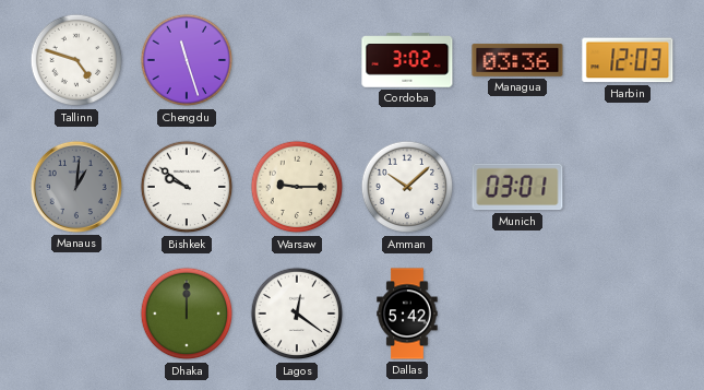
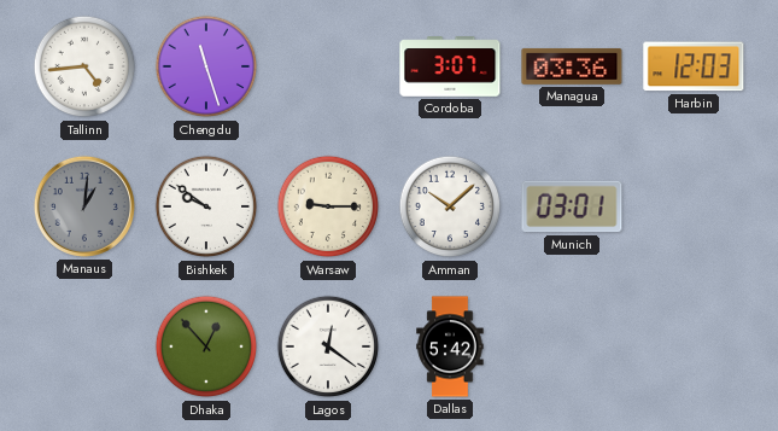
Tallinn: 4:48 -> 4:44 (84, 66)
Cordoba: 3:02 -> 3:07 (450, 66)
Dhaka: 12:00 -> 12:53 (206, 346)
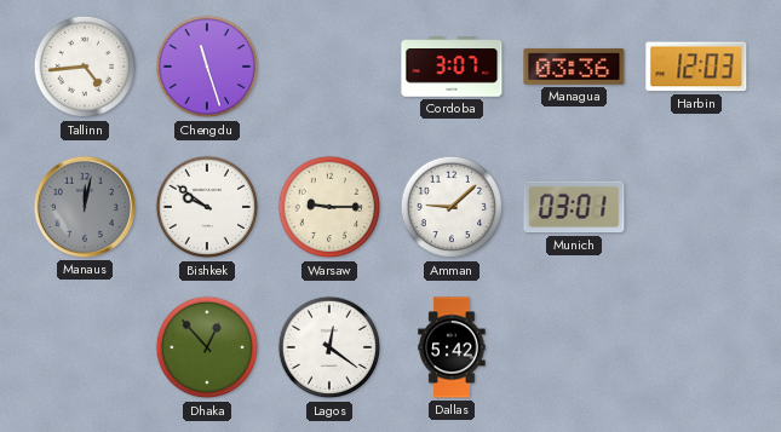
Manaus: 1:01 -> 12:02 (85, 207)
Amman: 10:08 -> 9:08 (452, 207)
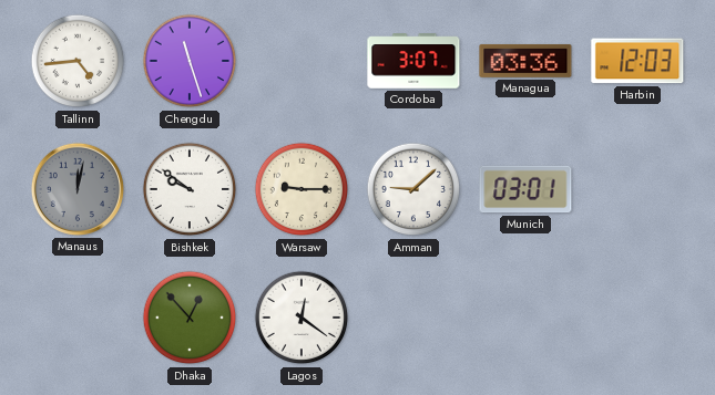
Dallas: 5:42 -> none (452, 347)
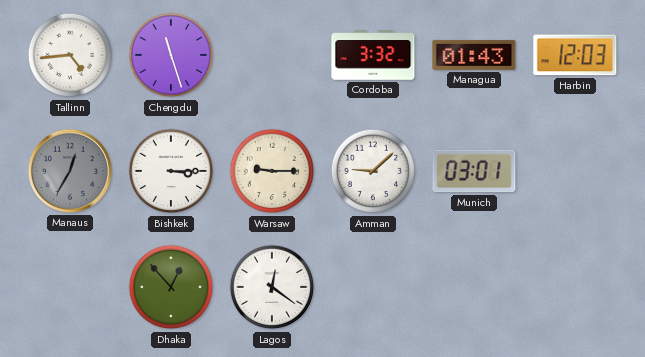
Cordoba: 3:07 -> 3:32 (373, 55)
Managua: 03:36 -> 01:43 (474, 55)
Manaus: 12:02 -> 12:35 (70, 171)
Bishkek: 9:51 -> 3:15 (171, 171)
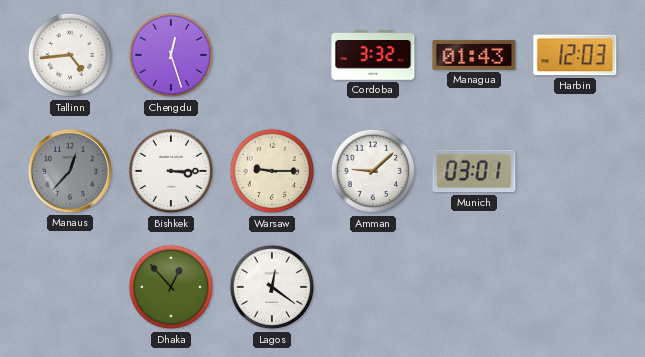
Chengdu: 11:27 -> 12:27 (171, 55)
Manaus: 12:35 -> 12:37 (70, 171)
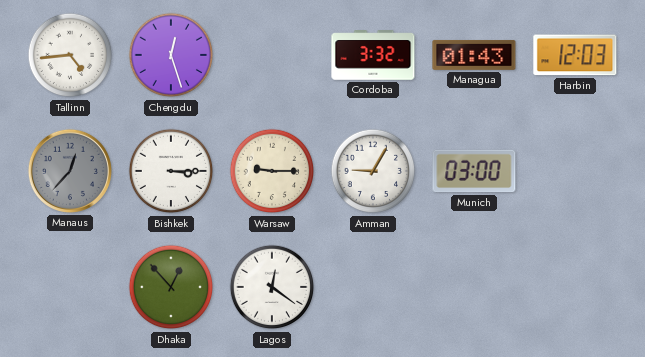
Amman: 9:08 -> 9:05 (373, 171)
Munich: 03:01 -> 03:00 (474, 171)
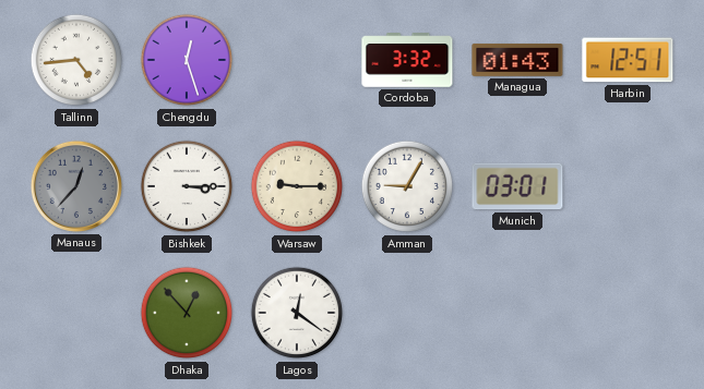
Harbin: 12:03 -> 12:51 (628, 60)
Munich: 03:00 -> 03:01 (517, 186)
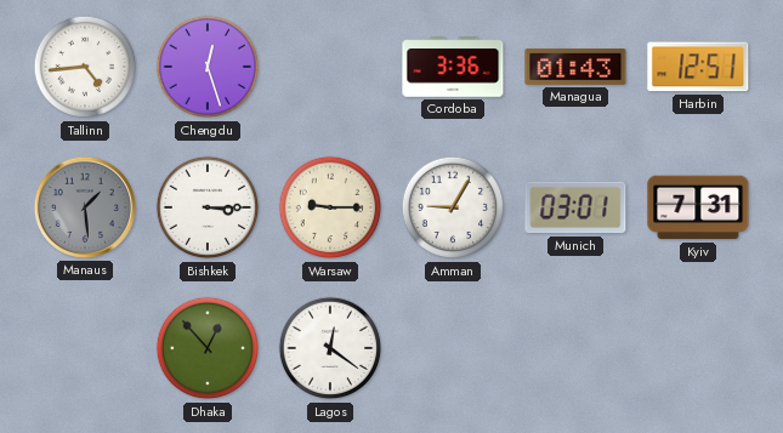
Cordoba: 3:32 -> 3:36 (453, 67)
Manaus: 12:37 -> 1:29 (85, 207)
Kyiv: none -> 7:31 (698, 207)
